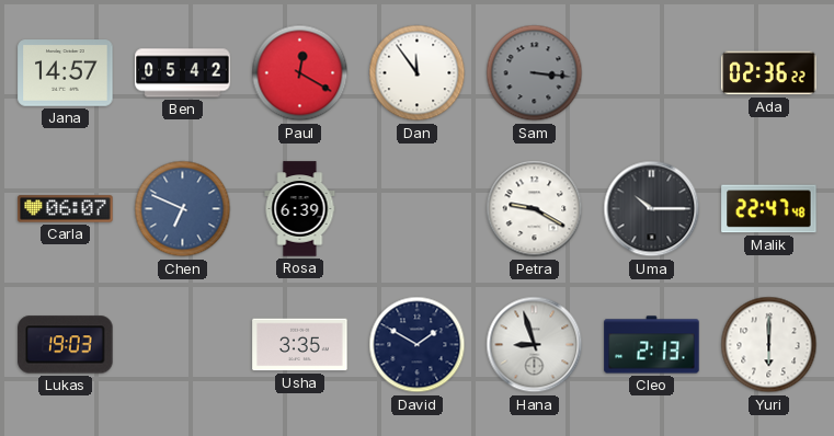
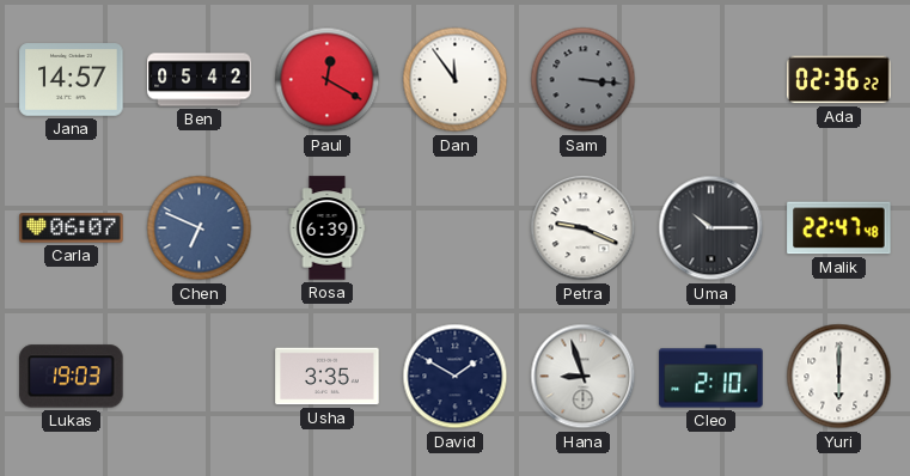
Petra: 9:20 -> 9:19 (584, 228)
Cleo: 2:13 -> 2:10 (711, 377)
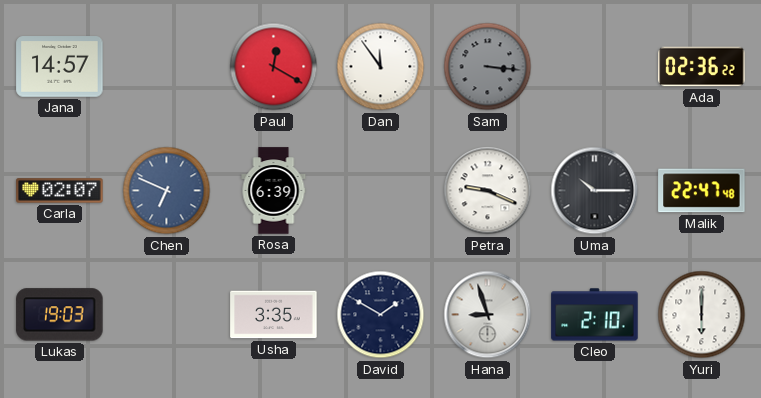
Ben: 05:42 -> none (200, 80)
Carla: 06:07 -> 02:07 (60, 191)
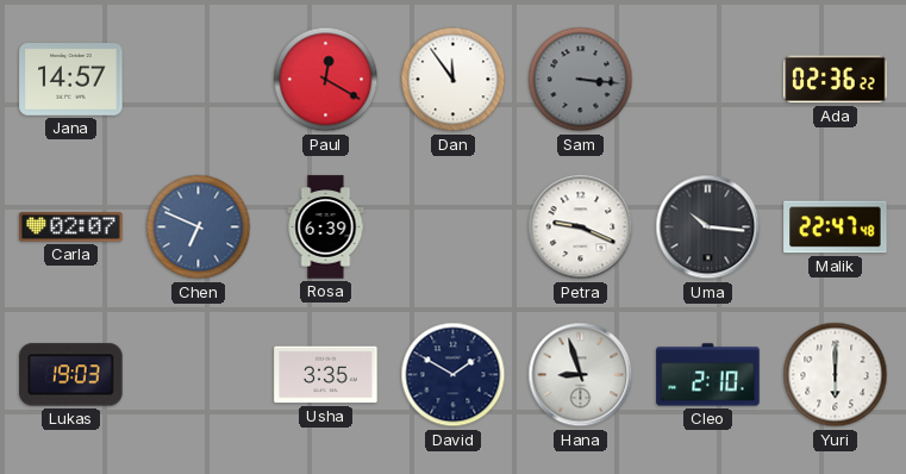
Uma: 10:15 -> 10:16 (708, 227)
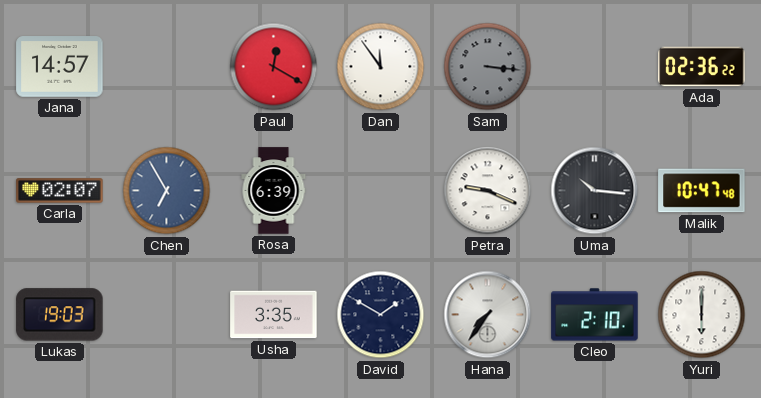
Chen: 6:49 -> 6:55 (167, 191)
Malik: 22:47 -> 10:47 (702, 191)
Hana: 8:57 -> 7:36 (488, 315)
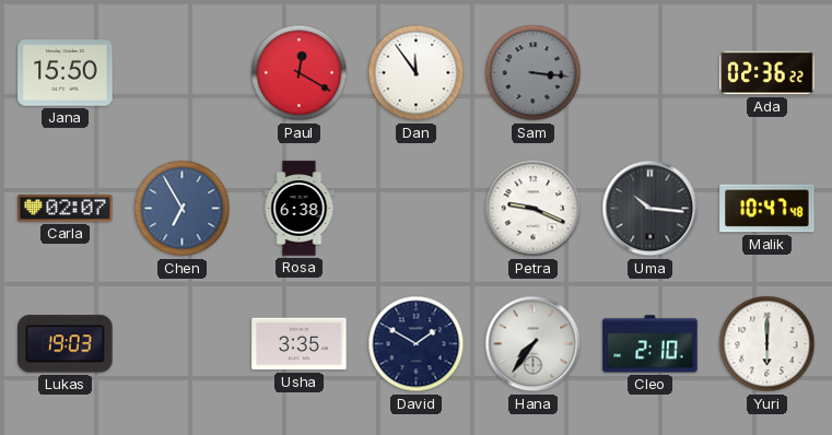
Jana: 14:57 -> 15:50 (66, 73)
Rosa: 6:39 -> 6:38 (300, 209)
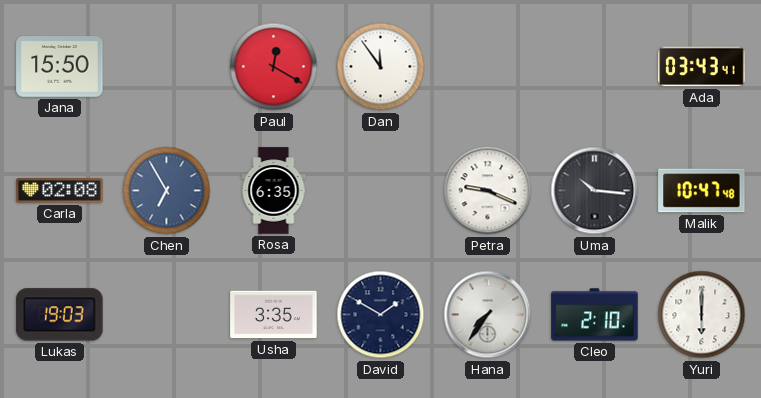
Sam: 3:16 -> none (534, 73)
Ada: 02:36 -> 03:43 (702, 67)
Carla: 02:07 -> 02:08 (60, 191)
Rosa: 6:38 -> 6:35 (274, 191)
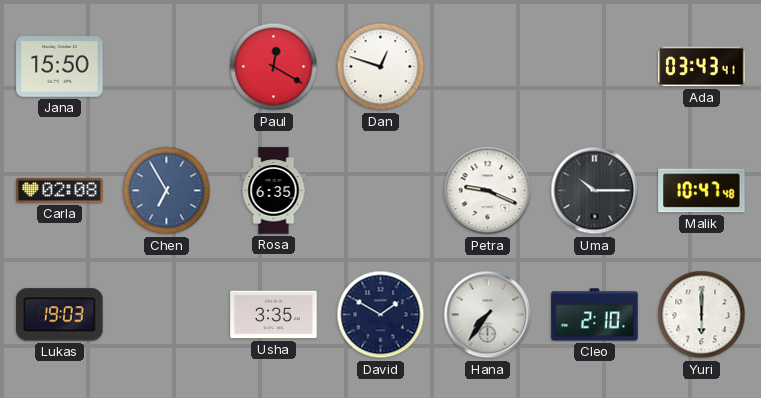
Dan: 11:54 -> 12:48 (381, 67)
Uma: 10:16 -> 10:15 (595, 191)
